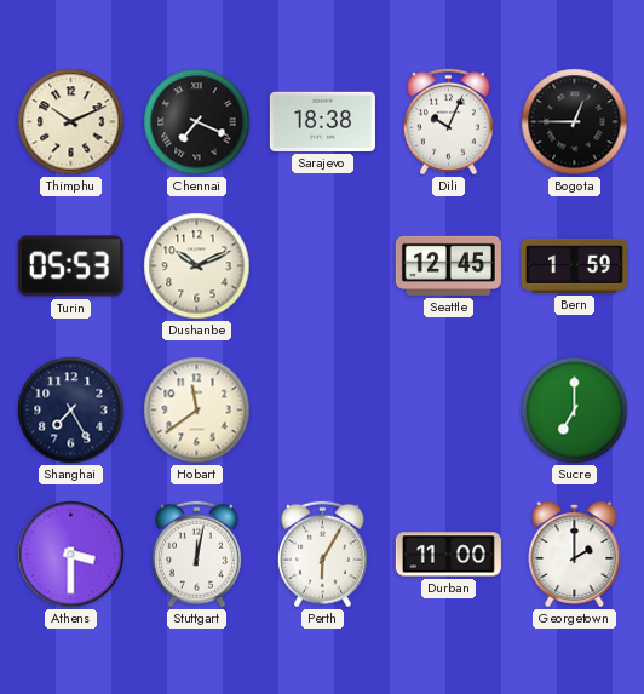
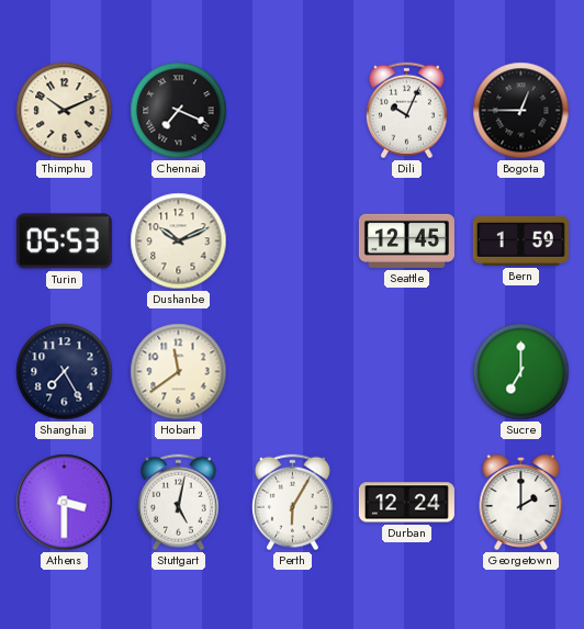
Sarajevo: 18:38 -> none (322, 121)
Stuttgart: 12:02 -> 5:02 (178, 503)
Durban: 11:00 -> 12:24 (406, 503)
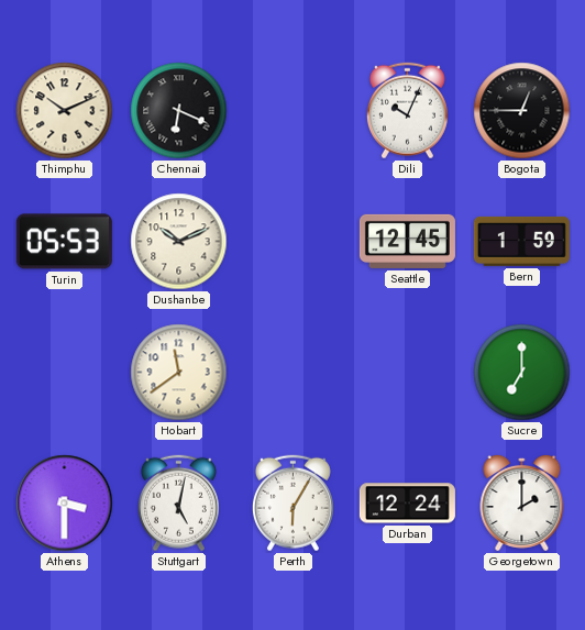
Chennai: 7:19 -> 6:19 (179, 111)
Shanghai: 7:25 -> none (65, 372)
